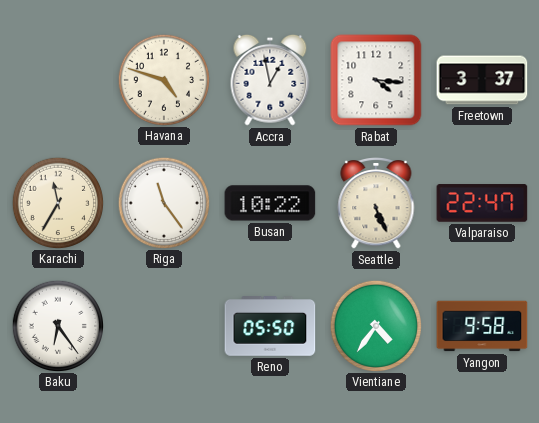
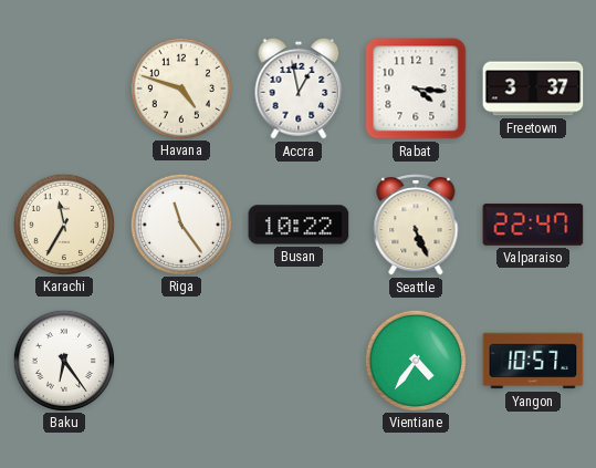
Reno: 05:50 -> none (270, 326)
Yangon: 9:58 -> 10:57 (533, 361)
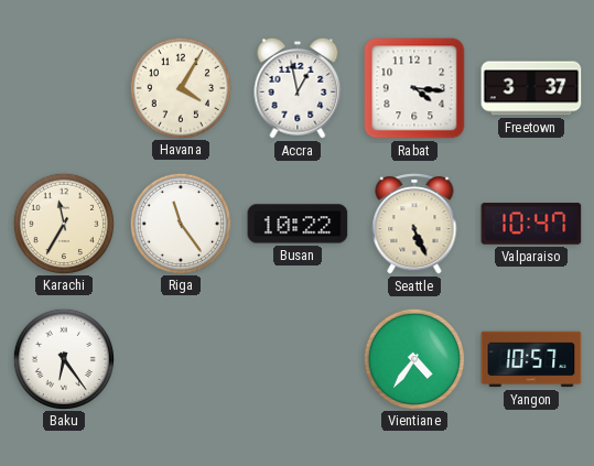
Havana: 4:48 -> 4:05 (180, 87)
Valparaiso: 22:47 -> 10:47 (531, 224)
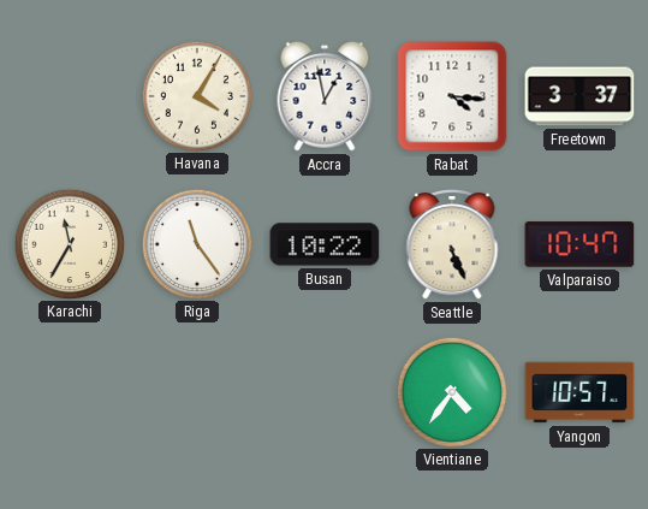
Baku: 6:24 -> none (63, 358)
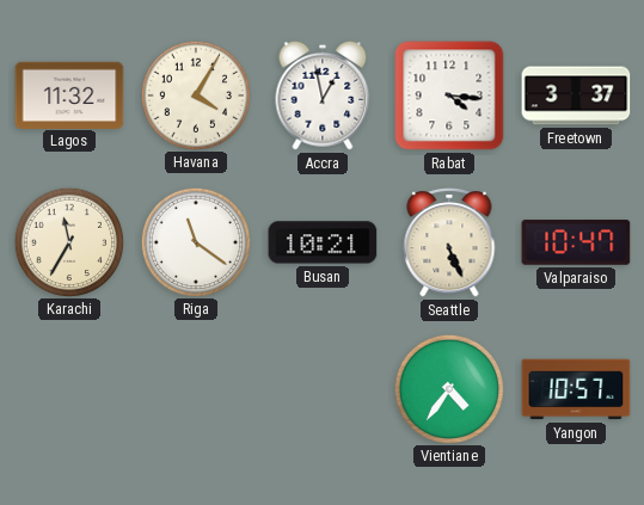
Lagos: none -> 11:32 (69, 94)
Riga: 11:24 -> 11:21 (195, 241)
Busan: 10:22 -> 10:21 (323, 242)
